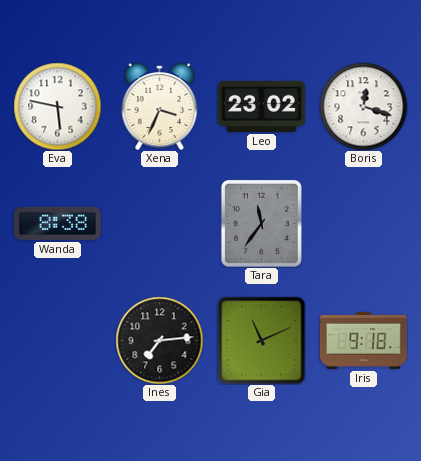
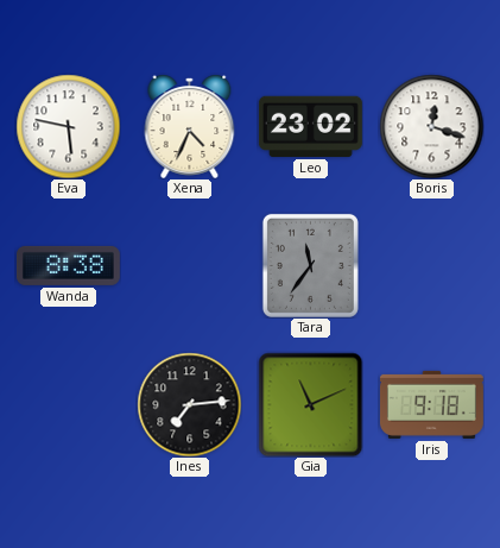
Xena: 3:34 -> 4:34 (190, 126)
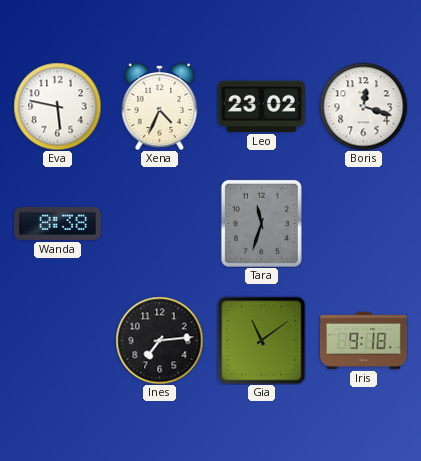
Tara: 11:36 -> 11:33 (261, 223)
Gia: 11:11 -> 11:09 (261, 340)
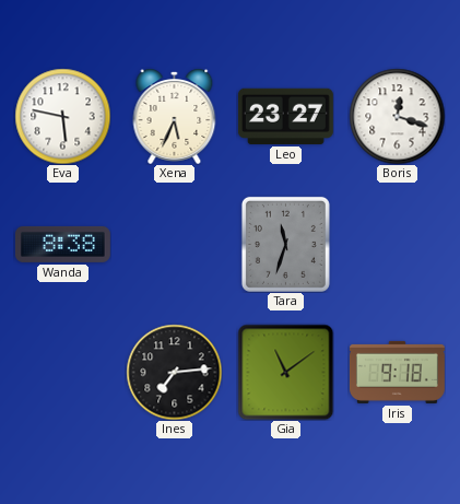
Xena: 4:34 -> 5:34 (175, 116)
Leo: 23:02 -> 23:27 (285, 116)
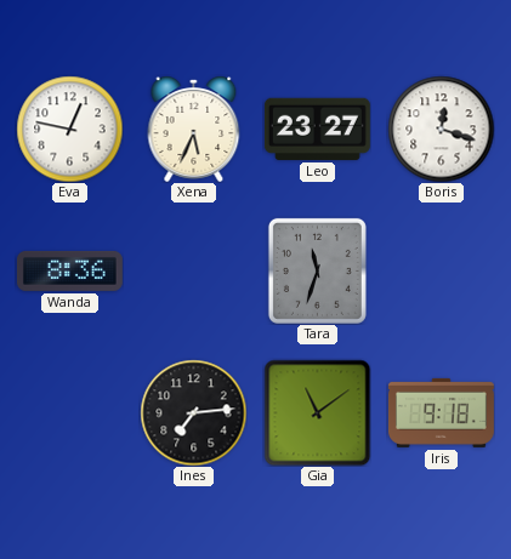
Eva: 5:47 -> 12:47 (69, 129)
Wanda: 8:38 -> 8:36 (69, 270)
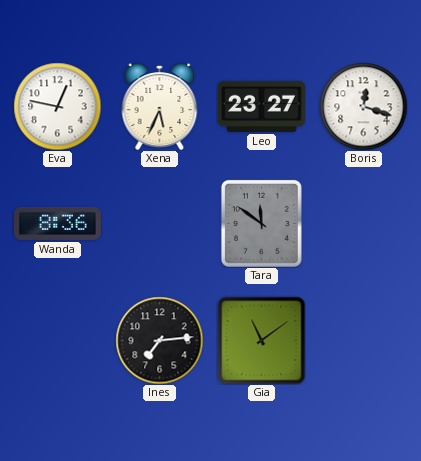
Tara: 11:33 -> 11:51 (261, 223)
Iris: 9:18 -> none (441, 412)
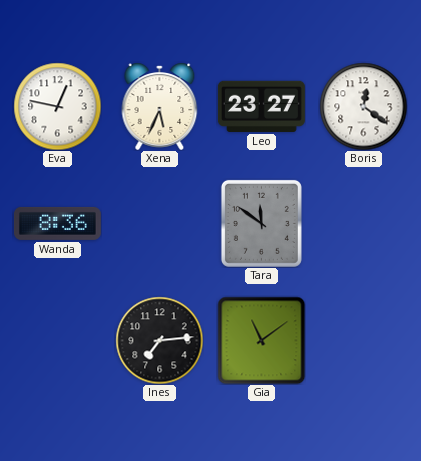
Boris: 12:18 -> 12:21 (363, 106)
